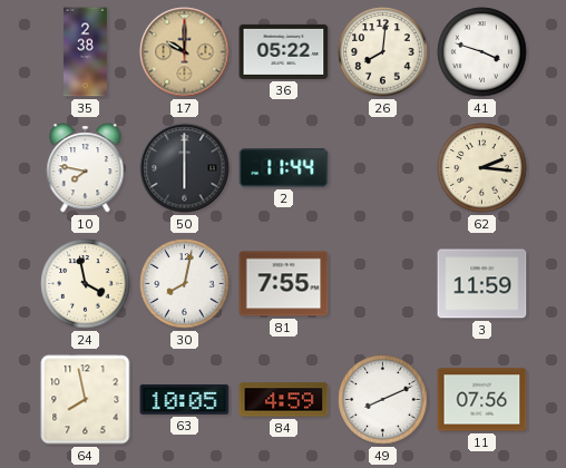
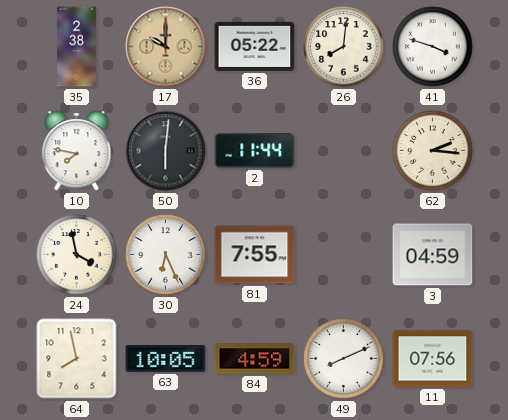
50: 6:00 -> 6:01 (166, 151)
30: 8:02 -> 6:26 (166, 255)
3: 11:59 -> 04:59 (433, 255)
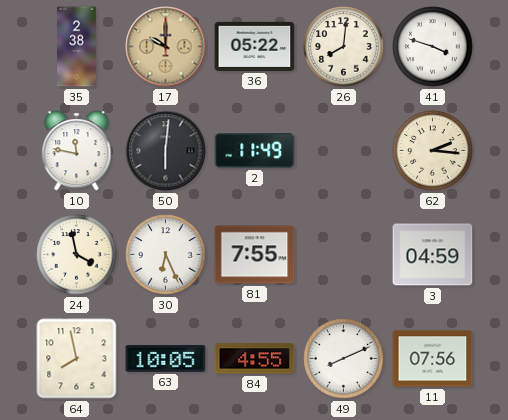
10: 7:47 -> 11:47 (77, 151)
2: 11:44 -> 11:49 (255, 151)
84: 4:59 -> 4:55 (255, 359)
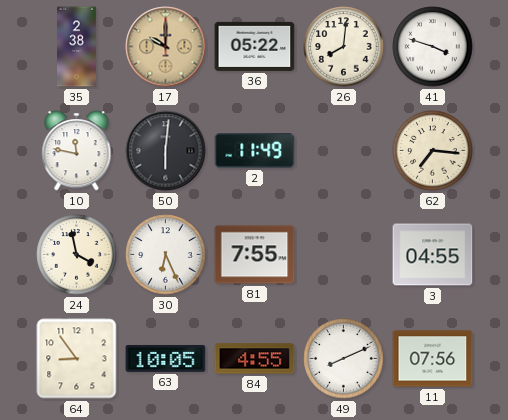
62: 2:16 -> 7:16 (433, 151)
3: 04:59 -> 04:55 (433, 255)
64: 7:58 -> 8:54 (77, 359)
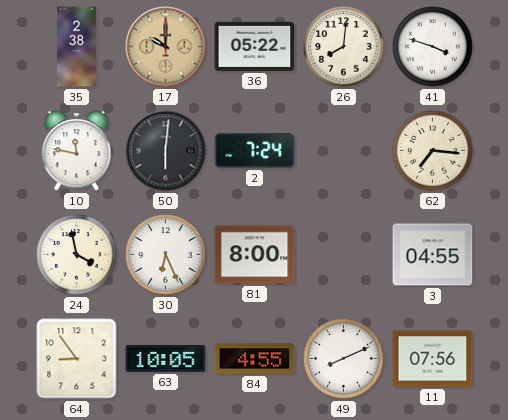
2: 11:49 -> 7:24 (255, 151)
81: 7:55 -> 8:00 (255, 255)
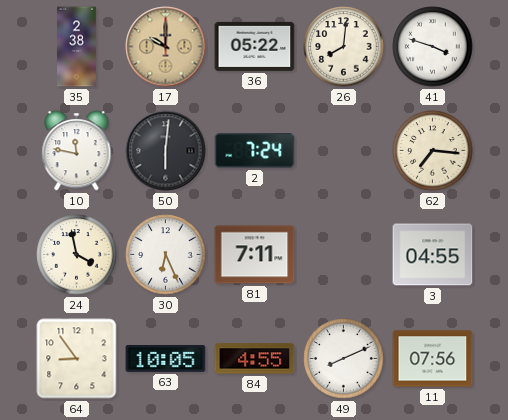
81: 8:00 -> 7:11 (255, 255)
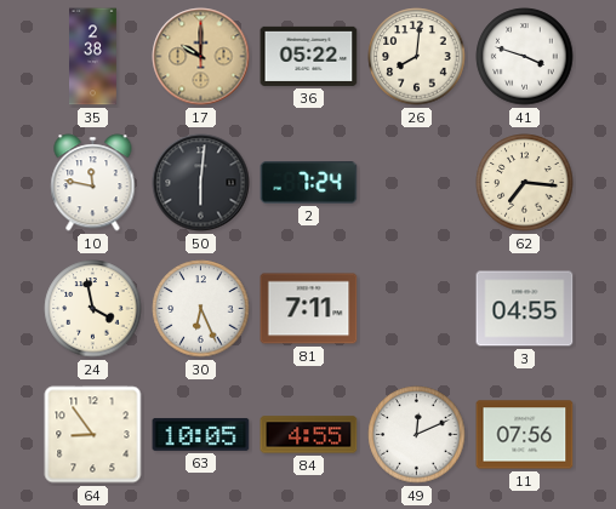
49: 8:11 -> 12:11 (417, 435)
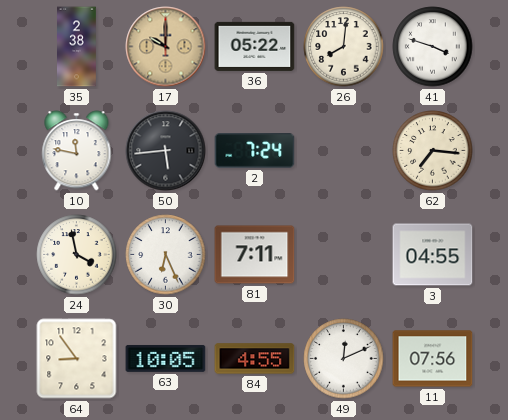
50: 6:01 -> 5:44 (166, 151)
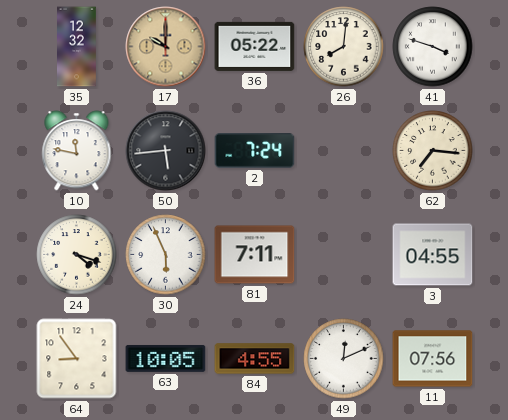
35: 2:38 -> 12:32 (77, 47)
24: 3:58 -> 4:18 (77, 255)
30: 6:26 -> 5:56 (166, 255)
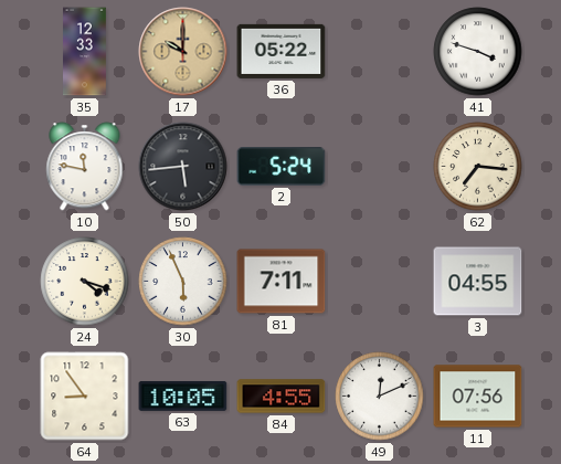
35: 12:32 -> 12:33 (85, 52)
26: 8:01 -> none (344, 47)
2: 7:24 -> 5:24 (282, 167)
